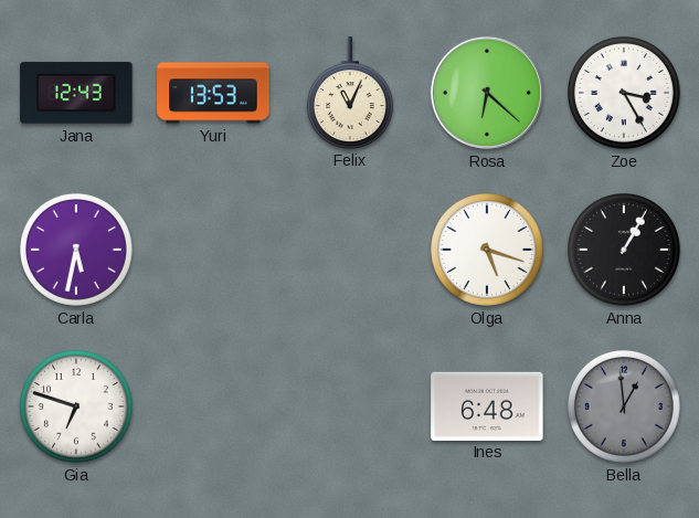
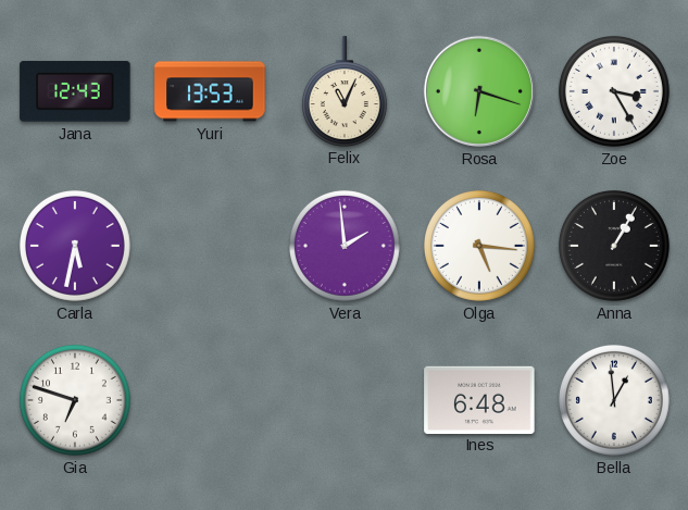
Rosa: 6:22 -> 6:18 (479, 91)
Vera: none -> 1:59 (345, 246)
Olga: 5:18 -> 5:16 (479, 246)
Bella dial: grey -> white (614, 400)
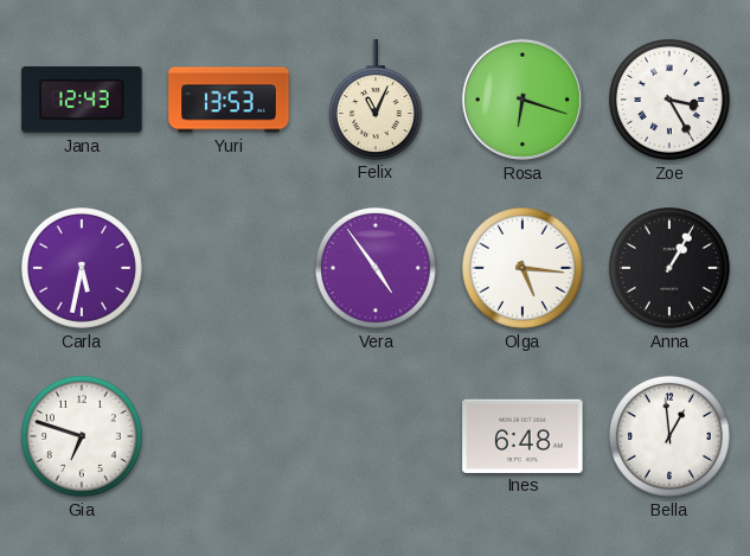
Vera: 1:59 -> 4:54 (376, 268)
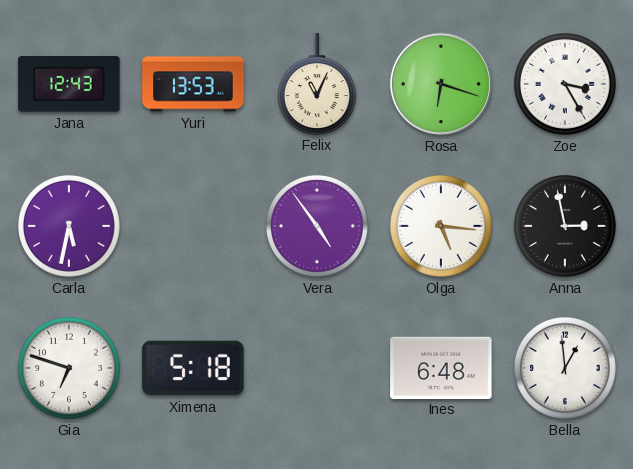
Anna: 1:05 -> 2:58 (565, 226)
Ximena: none -> 5:18 (193, 368)
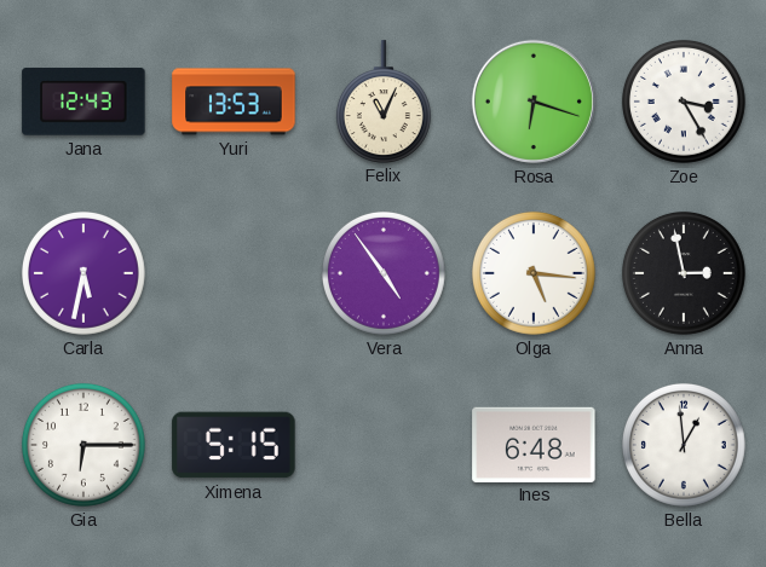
Gia: 6:48 -> 6:15 (83, 445)
Ximena: 5:18 -> 5:15 (234, 445)
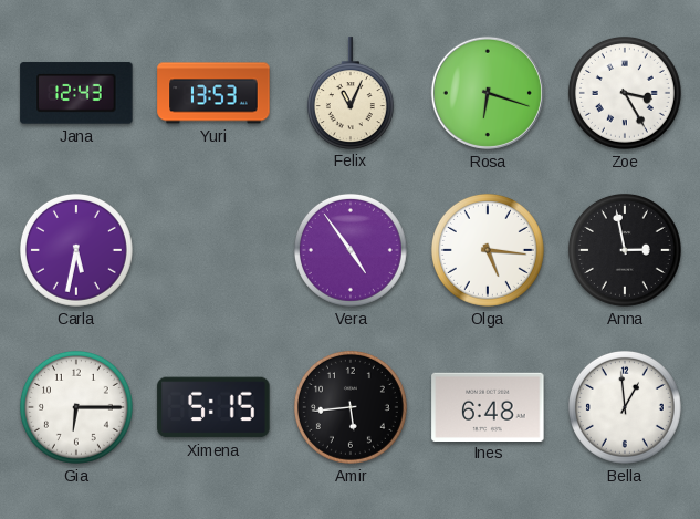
Amir: none -> 5:44 (351, 407)
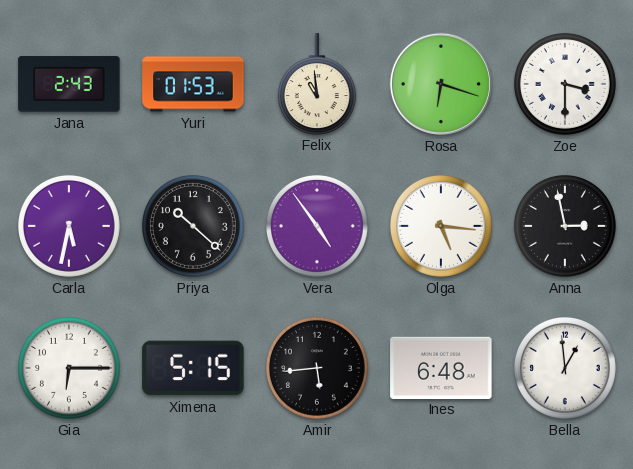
Jana: 12:43 -> 2:43 (69, 84)
Yuri: 13:53 -> 01:53 (193, 84)
Felix: 11:04 -> 10:59 (317, 84)
Zoe: 3:25 -> 3:30 (565, 84)
Priya: none -> 10:22 (193, 226)
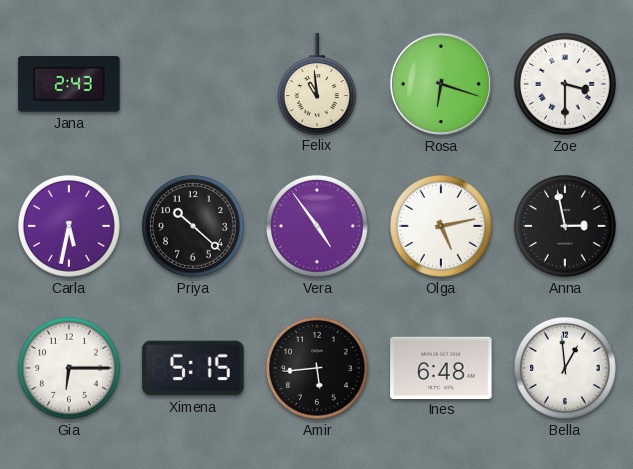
Yuri: 01:53 -> none (193, 84)
Olga: 5:16 -> 5:13 (441, 226)
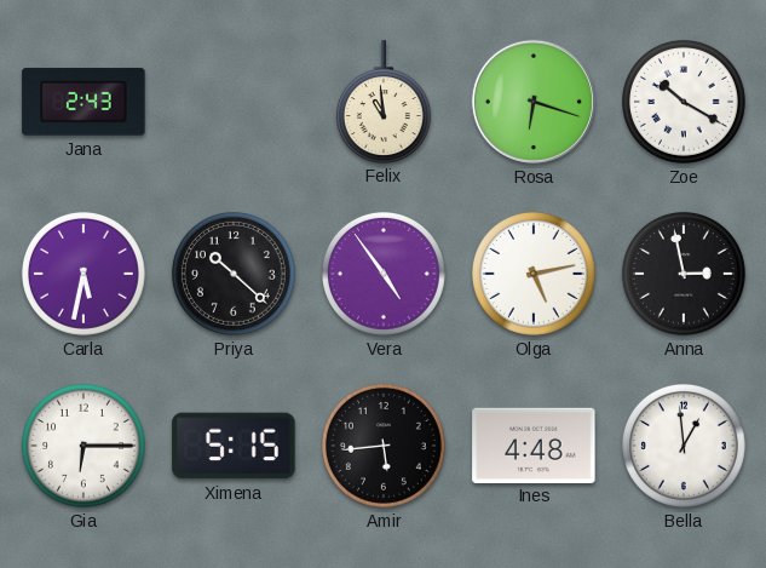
Zoe: 3:30 -> 10:20 (684, 102)
Ines: 6:48 -> 4:48 (534, 444)
